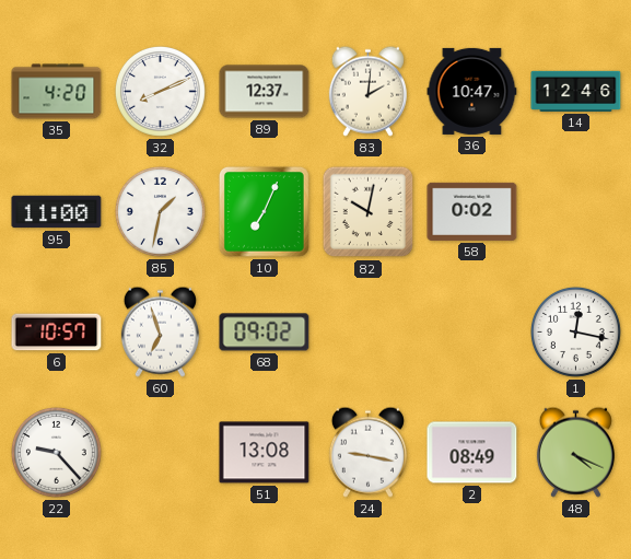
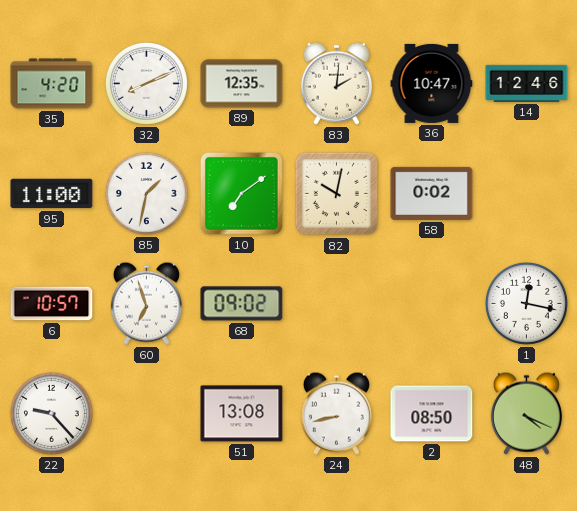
89: 12:37 -> 12:35 (242, 84)
10: 7:04 -> 7:09 (241, 193)
24: 9:17 -> 8:43 (336, 413)
2: 08:49 -> 08:50 (432, 414)
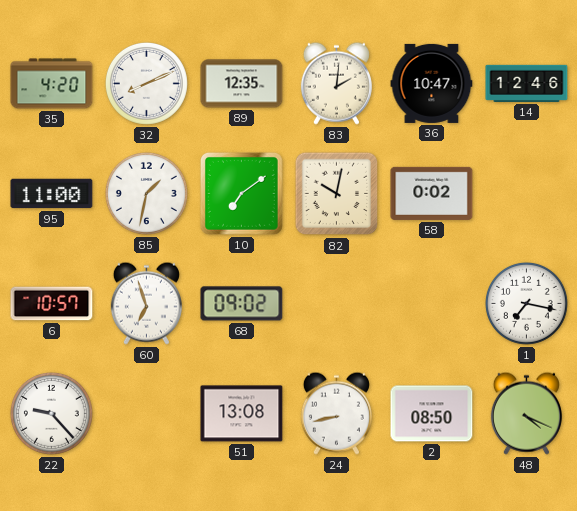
1: 12:17 -> 7:17 (526, 303)
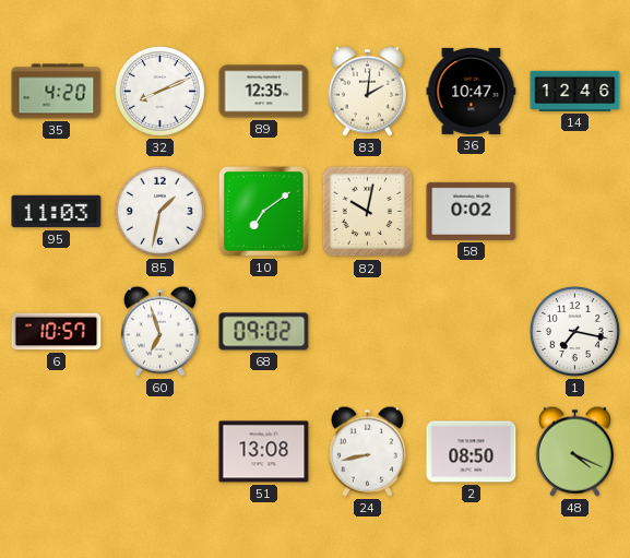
95: 11:00 -> 11:03 (57, 212)
22: 9:23 -> none (51, 413)
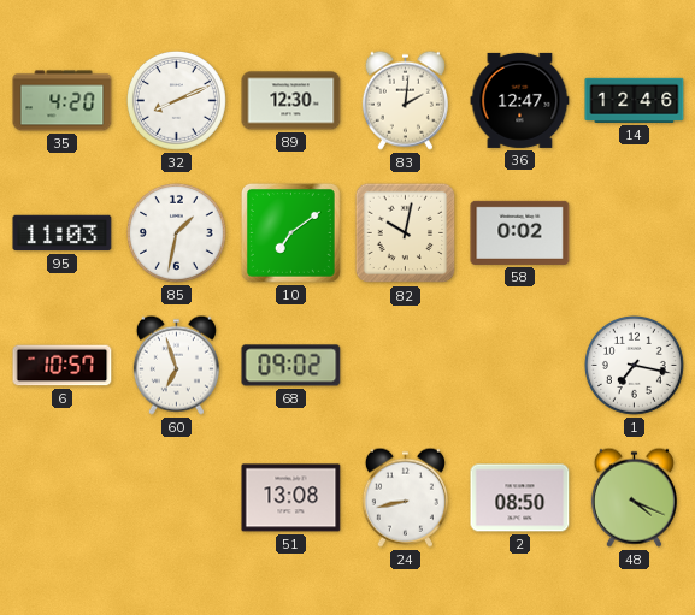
89: 12:35 -> 12:30 (291, 101)
36: 10:47 -> 12:47 (520, 100)
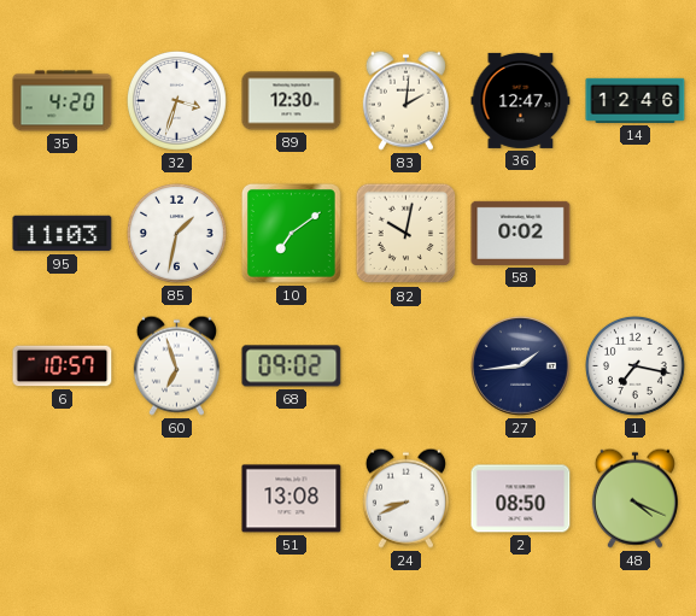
32: 8:11 -> 3:33 (176, 100)
27: none -> 1:44 (521, 366)
24: 8:43 -> 8:41 (405, 498)
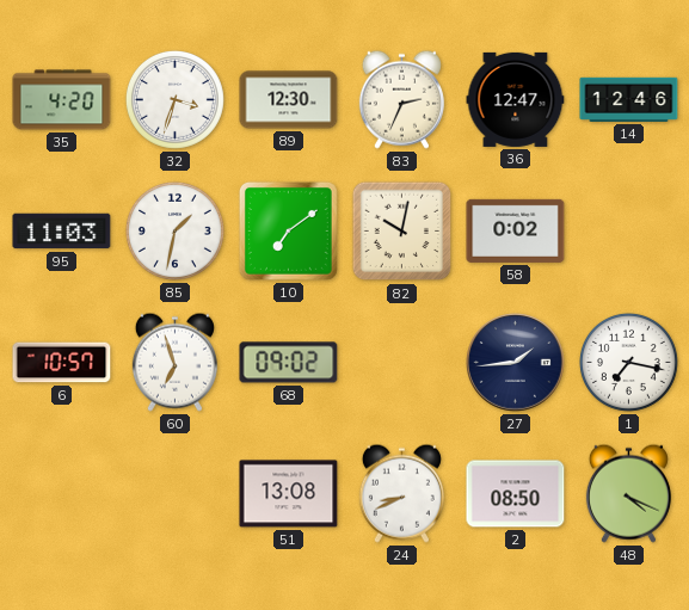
83: 2:01 -> 2:34 (401, 99)
